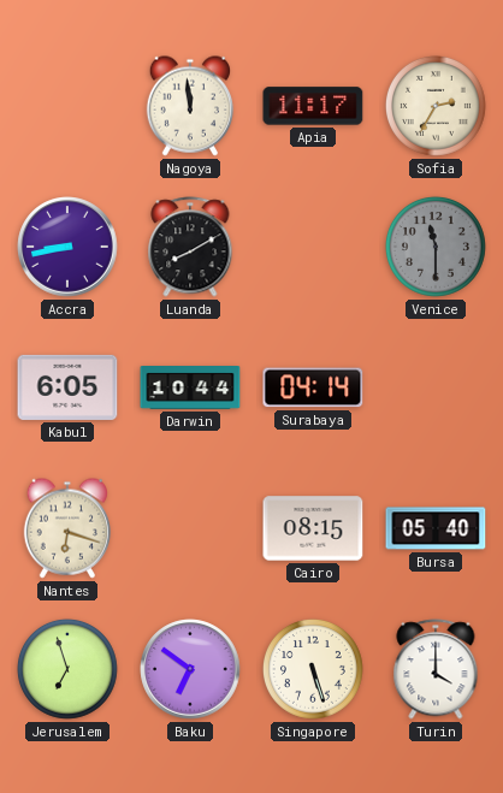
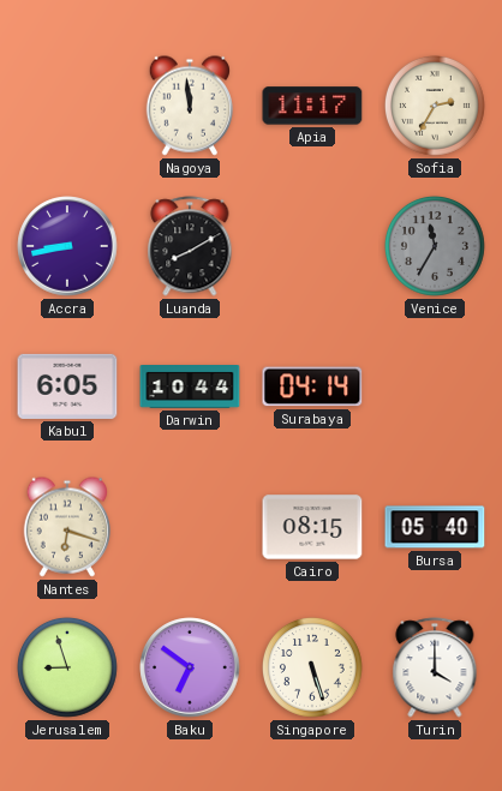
Venice: 11:30 -> 11:35 (435, 246)
Jerusalem: 6:57 -> 8:57 (67, 667)
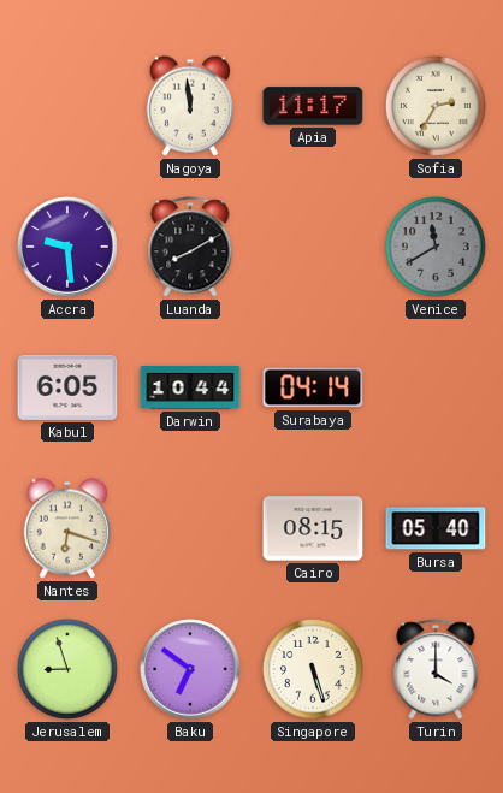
Accra: 8:43 -> 9:29 (67, 247)
Venice: 11:35 -> 11:40 (436, 247)
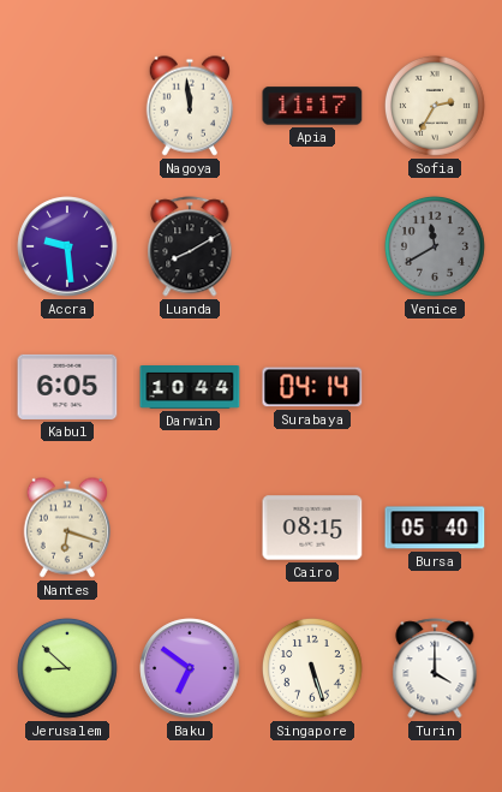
Jerusalem: 8:57 -> 8:52 (67, 668)
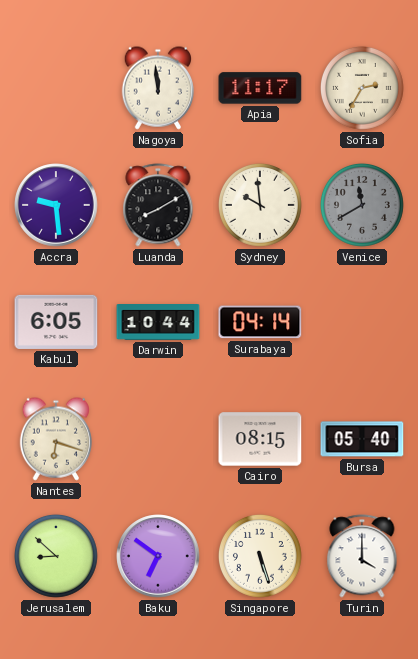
Sydney: none -> 9:59 (260, 205)
